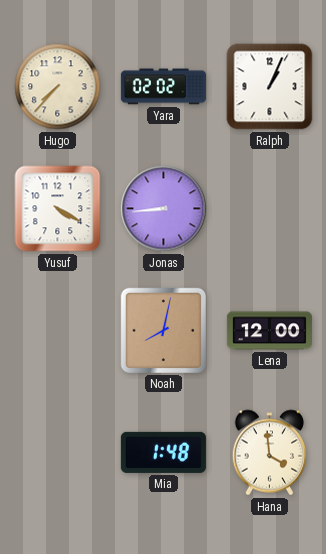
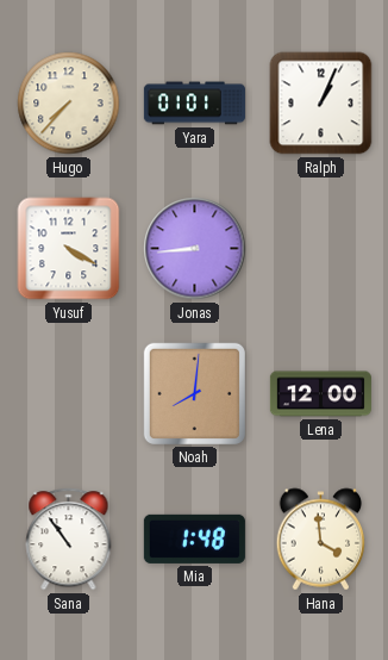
Yara: 02:02 -> 01:01 (194, 104)
Noah: 8:02 -> 8:01 (194, 393)
Sana: none -> 10:54 (69, 540)
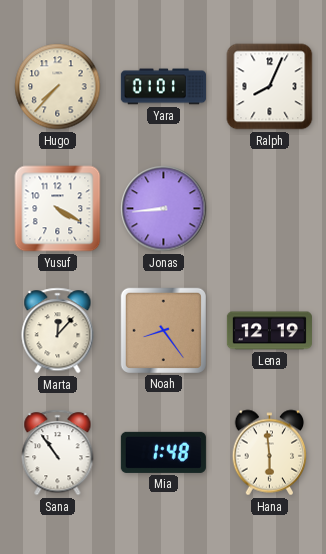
Ralph: 1:04 -> 8:04 (270, 87)
Marta: none -> 12:07 (58, 331)
Noah: 8:01 -> 8:24 (163, 330)
Lena: 12:00 -> 12:19 (269, 331)
Hana: 3:59 -> 5:59 (270, 453)
